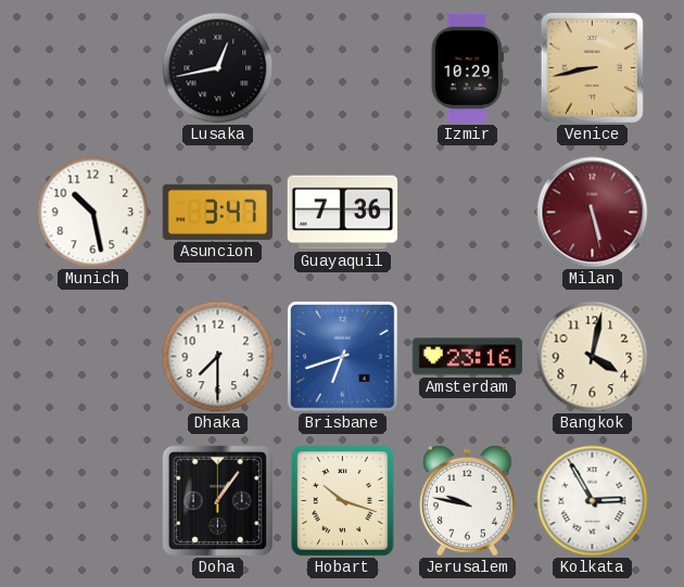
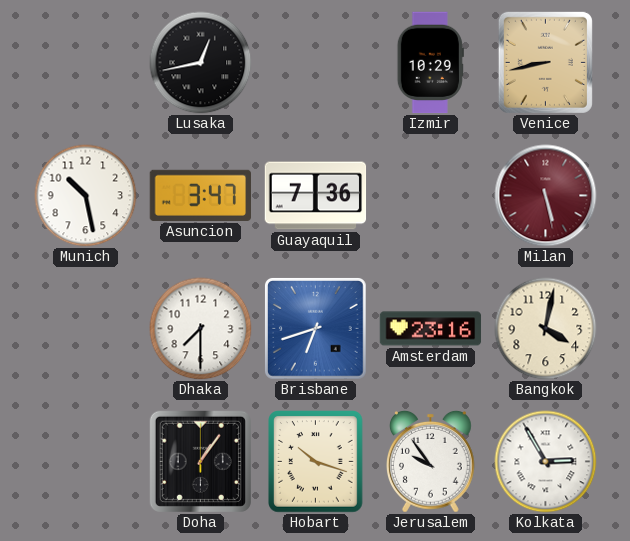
Jerusalem: 9:47 -> 9:54 (431, 462)
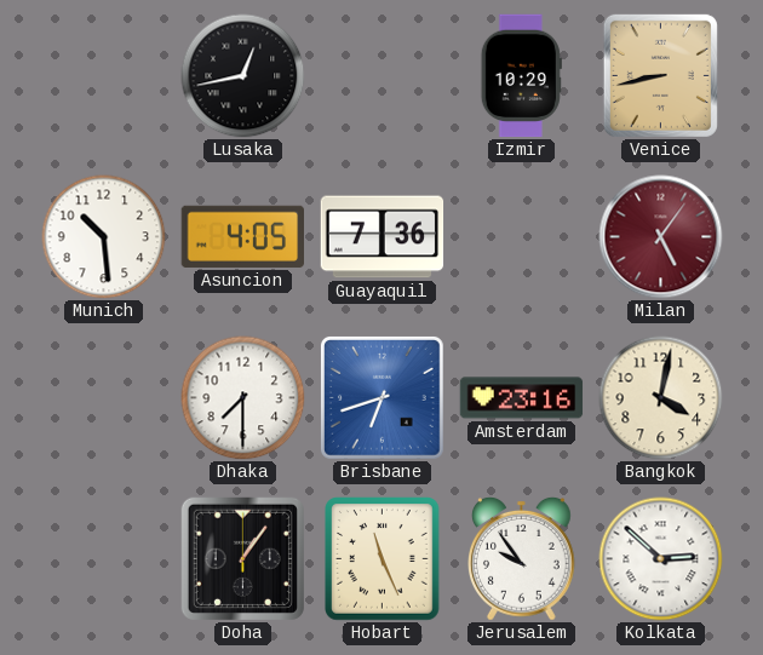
Munich: 10:28 -> 10:29 (104, 237)
Asuncion: 3:47 -> 4:05 (242, 236)
Milan: 5:28 -> 5:06 (661, 237)
Hobart: 10:18 -> 11:26 (383, 559)
Kolkata: 2:55 -> 2:52 (661, 559)
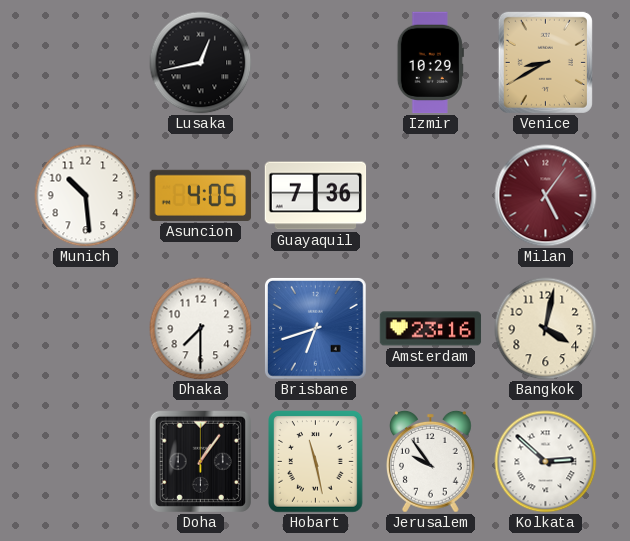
Venice: 8:43 -> 8:40 (545, 62)
Hobart: 11:26 -> 11:28 (316, 462)
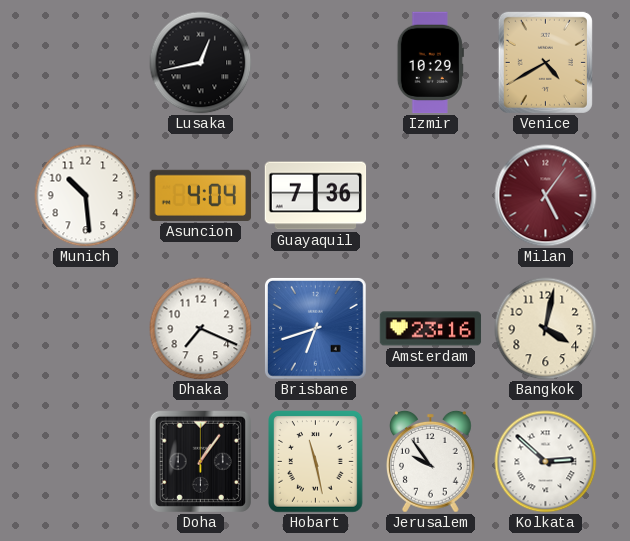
Venice: 8:40 -> 4:40 (545, 62)
Asuncion: 4:05 -> 4:04 (200, 195)
Dhaka: 7:30 -> 7:19 (201, 329)
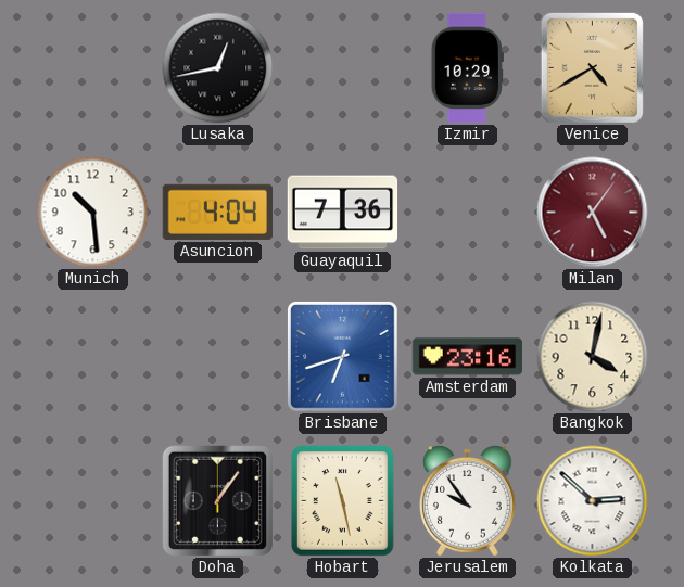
Dhaka: 7:19 -> none (201, 329)
